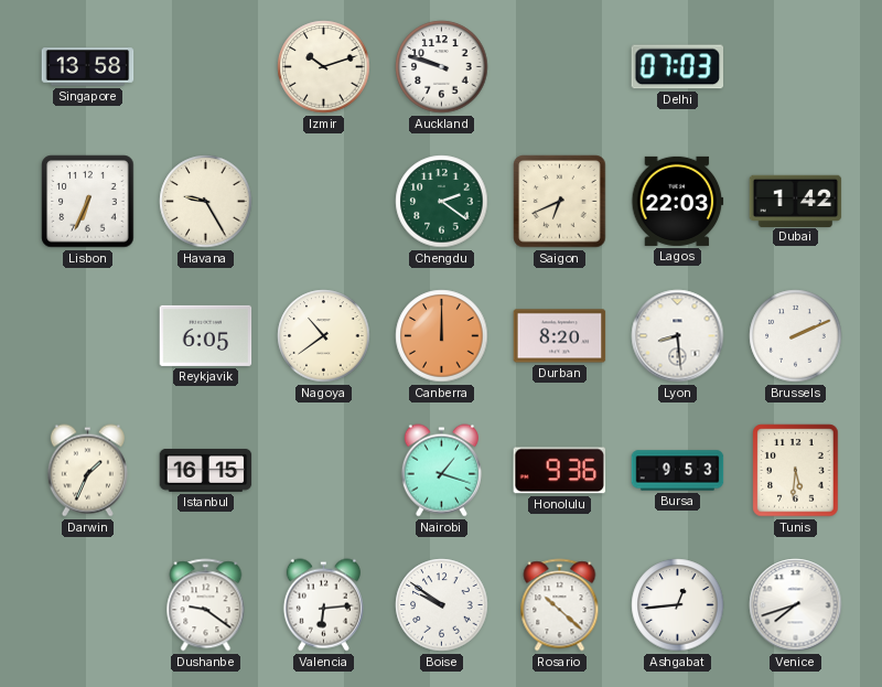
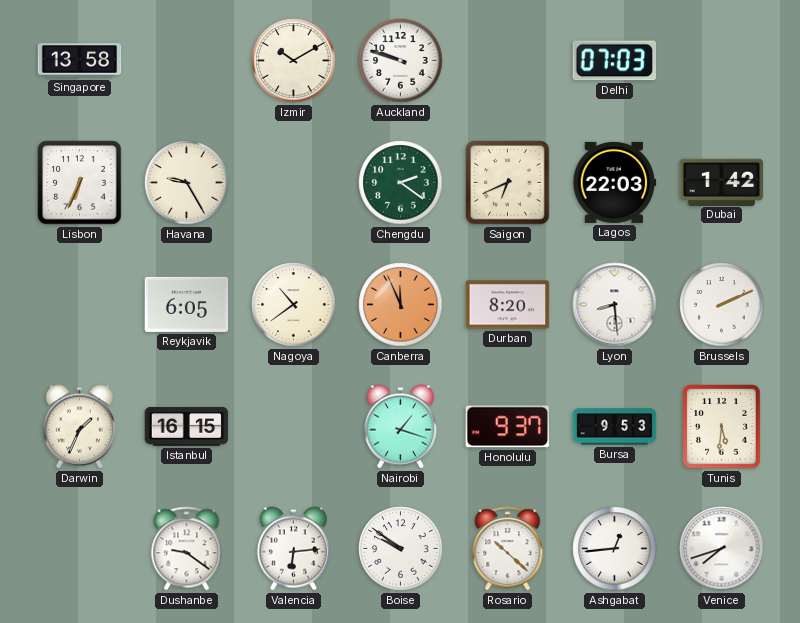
Izmir: 10:12 -> 10:10 (294, 61)
Canberra: 12:00 -> 11:56 (401, 305)
Honolulu: 9:36 -> 9:37 (508, 427)
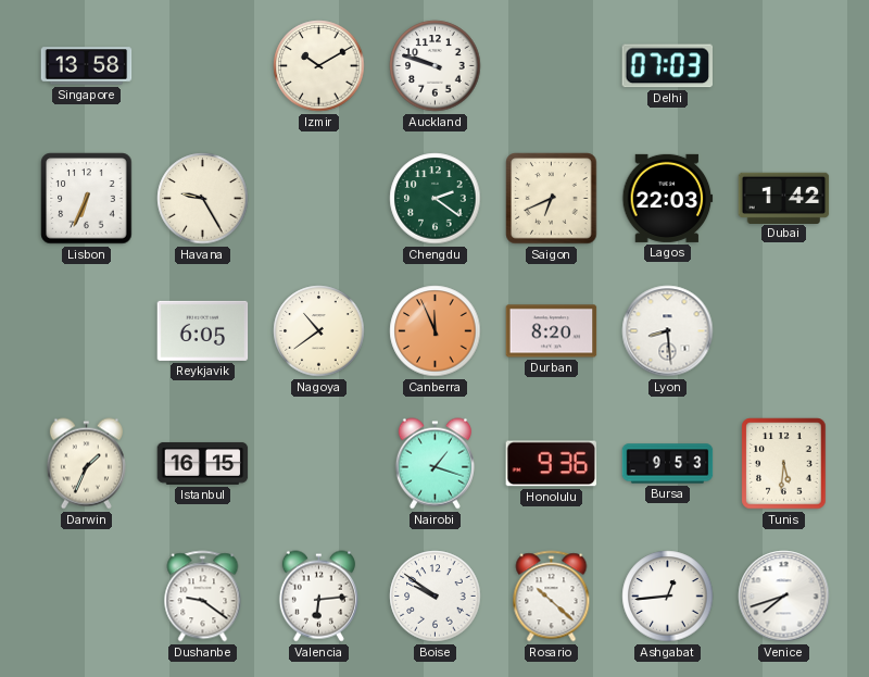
Brussels: 2:11 -> none (722, 305)
Honolulu: 9:37 -> 9:36 (552, 464)
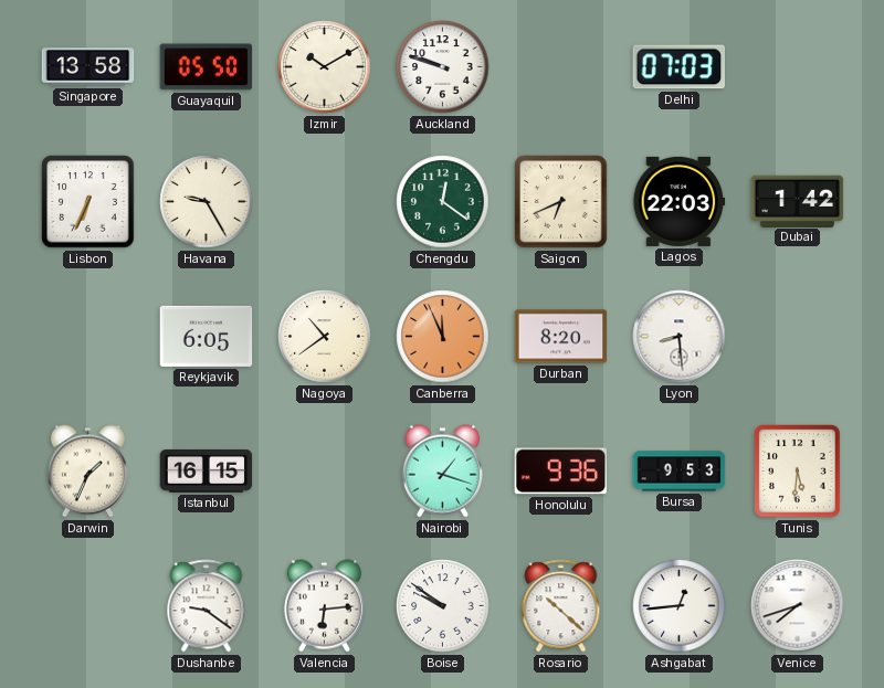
Guayaquil: none -> 05:50 (207, 67)
Chengdu: 2:21 -> 12:21 (443, 202)
